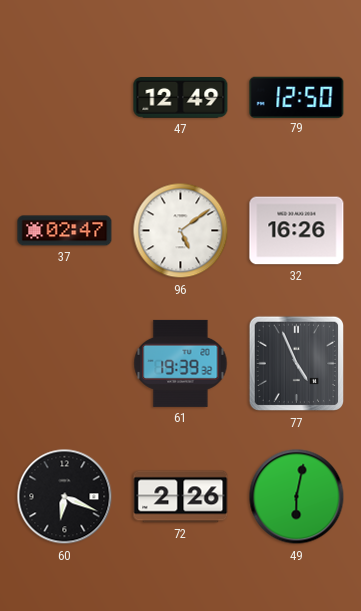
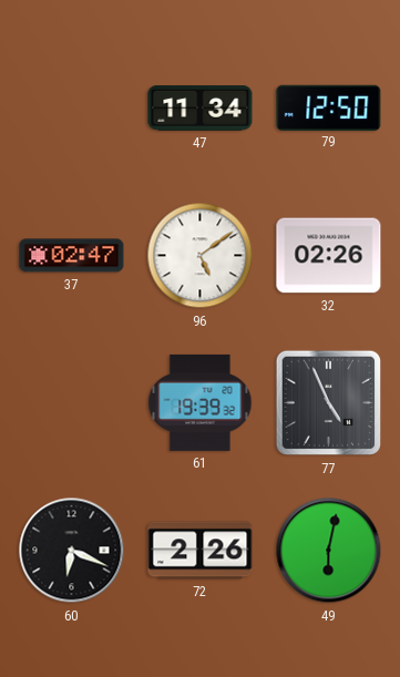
47: 12:49 -> 11:34 (201, 109)
32: 16:26 -> 02:26 (329, 256)
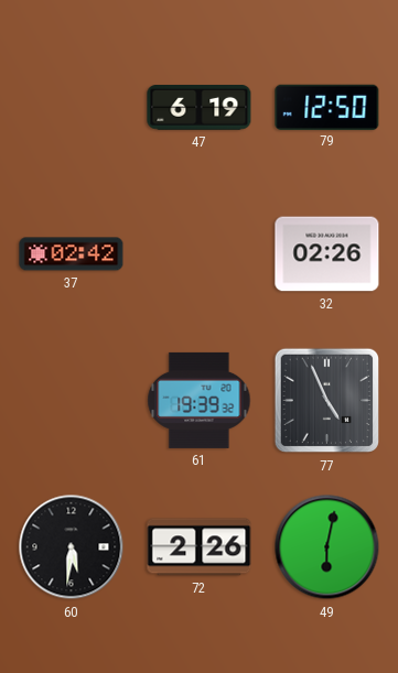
47: 11:34 -> 6:19 (200, 108)
37: 02:47 -> 02:42 (72, 254)
96: 5:09 -> none (201, 256)
60: 6:19 -> 5:31 (72, 547)
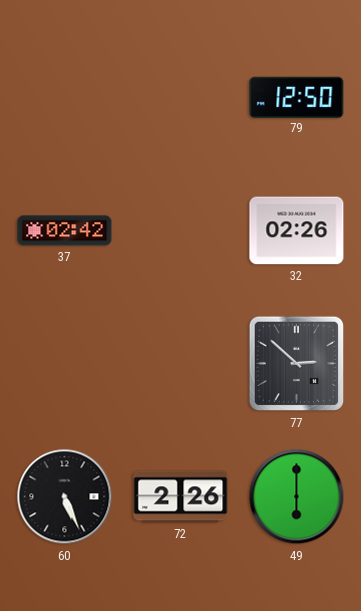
47: 6:19 -> none (200, 108)
61: 19:39 -> none (200, 400)
77: 4:56 -> 2:52 (297, 364)
60: 5:31 -> 5:26 (65, 497)
49: 6:02 -> 6:00 (297, 497)
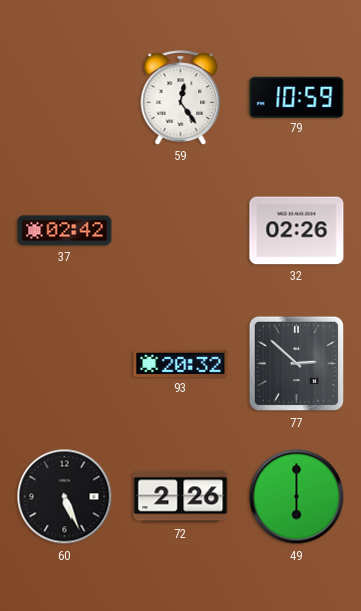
59: none -> 12:24 (181, 98)
79: 12:50 -> 10:59 (297, 97)
93: none -> 20:32 (181, 363)
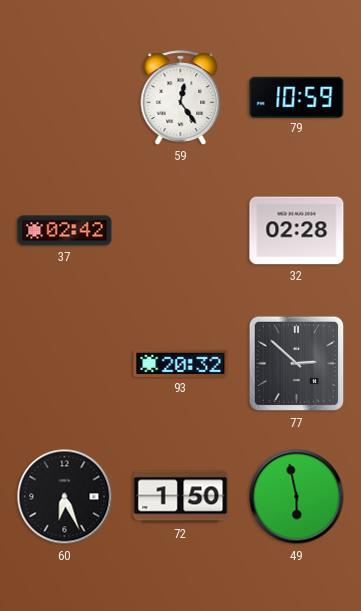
32: 02:26 -> 02:28 (297, 231)
60: 5:26 -> 6:26 (65, 497)
72: 2:26 -> 1:50 (181, 497)
49: 6:00 -> 5:58 (297, 497)
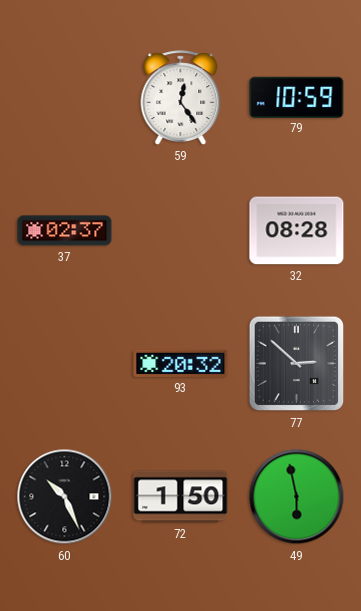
37: 02:42 -> 02:37 (65, 231)
32: 02:28 -> 08:28 (297, 231)
60: 6:26 -> 10:26 (65, 497)
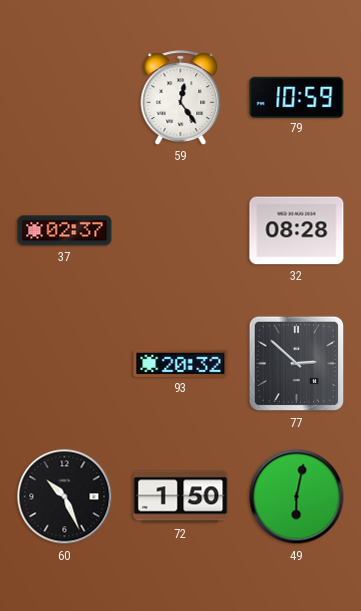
49: 5:58 -> 6:02 (297, 497)
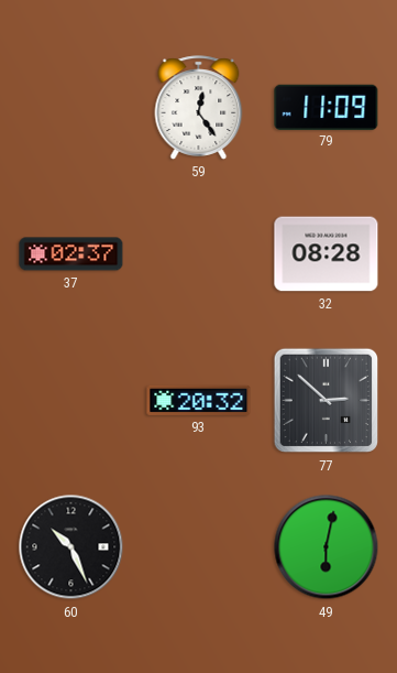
79: 10:59 -> 11:09 (327, 107)
72: 1:50 -> none (181, 497)
